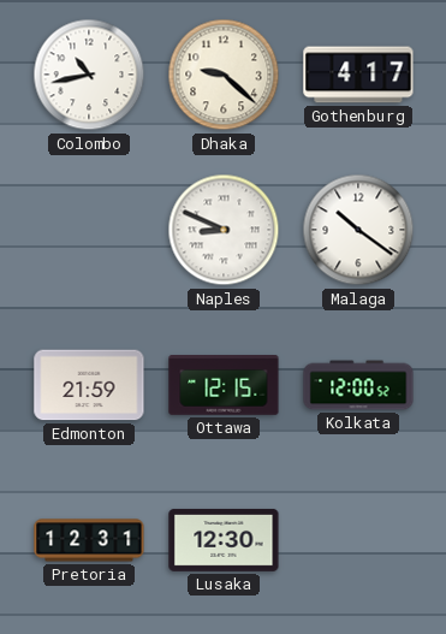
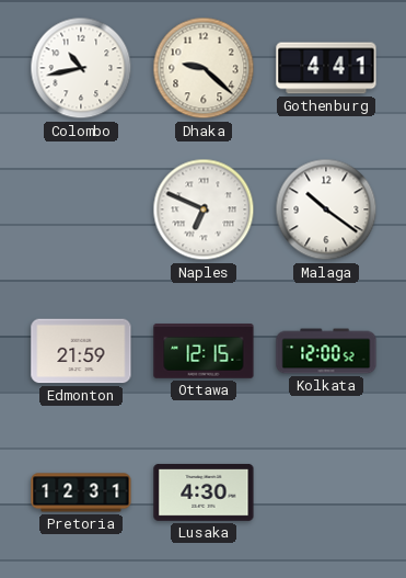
Gothenburg: 4:17 -> 4:41 (326, 68)
Naples: 8:49 -> 6:49 (204, 209)
Lusaka: 12:30 -> 4:30 (204, 492)
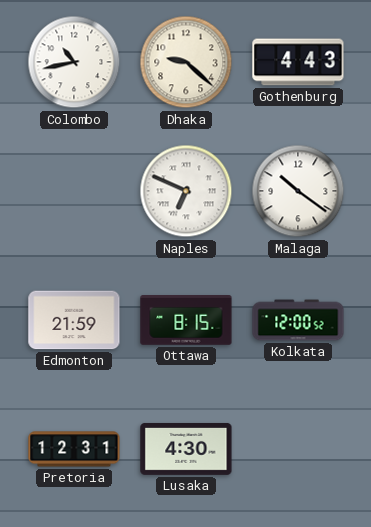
Gothenburg: 4:41 -> 4:43 (298, 62)
Ottawa: 12:15 -> 8:15 (186, 320)
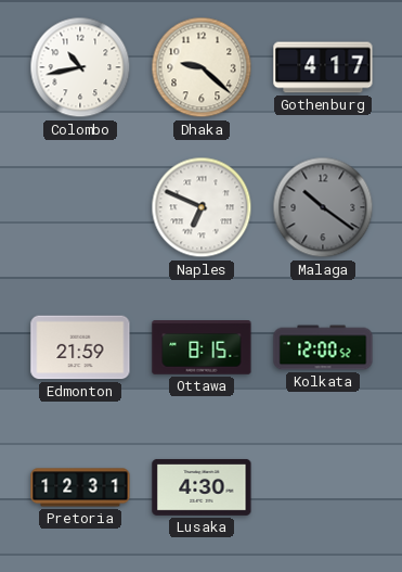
Gothenburg: 4:43 -> 4:17 (323, 67)
Malaga dial: white -> grey (323, 207)
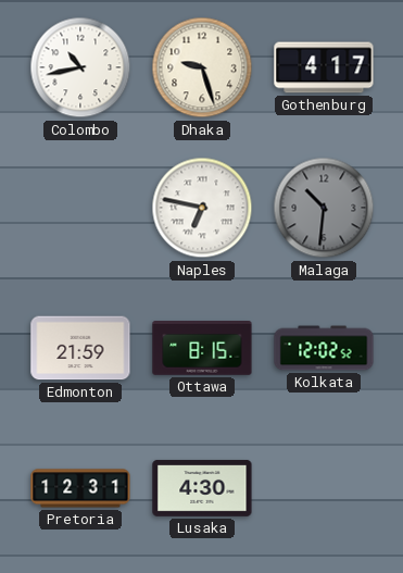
Dhaka: 9:22 -> 9:27 (202, 67)
Naples: 6:49 -> 6:47 (202, 208)
Malaga: 10:21 -> 10:31 (324, 208)
Kolkata: 12:00 -> 12:02 (324, 348)
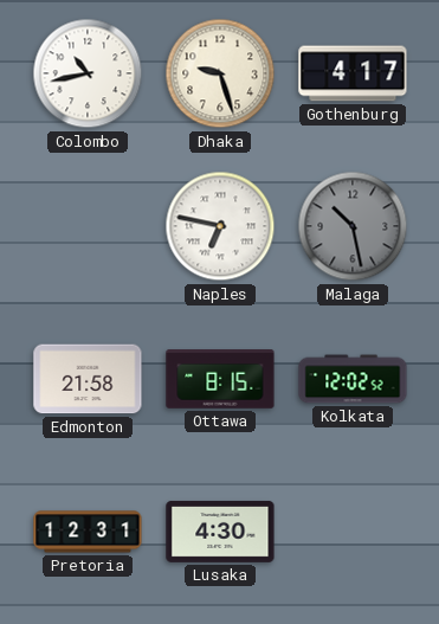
Malaga: 10:31 -> 10:28 (353, 226)
Edmonton: 21:59 -> 21:58 (88, 379)
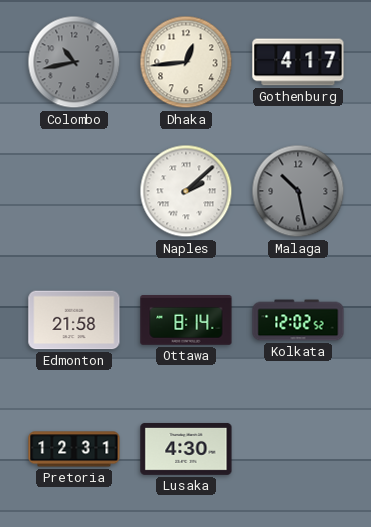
Colombo dial: white -> grey (74, 62)
Dhaka: 9:27 -> 12:44 (186, 62)
Naples: 6:47 -> 2:08 (186, 191)
Ottawa: 8:15 -> 8:14 (186, 320)
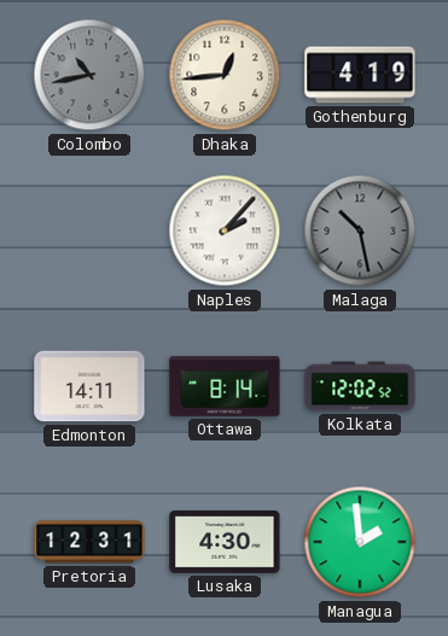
Gothenburg: 4:17 -> 4:19 (360, 75)
Naples: 2:08 -> 2:07 (225, 231)
Edmonton: 21:58 -> 14:11 (89, 386)
Managua: none -> 1:59 (360, 542)
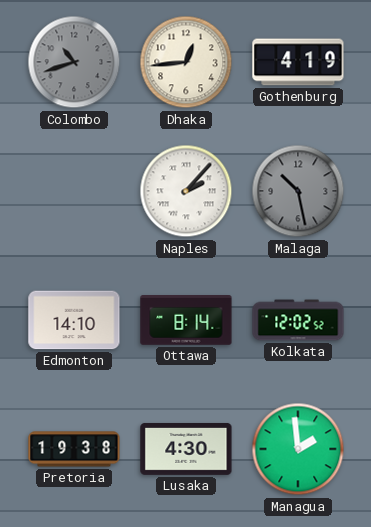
Colombo: 10:43 -> 10:42 (74, 62)
Edmonton: 14:11 -> 14:10 (74, 320)
Pretoria: 12:31 -> 19:38 (74, 449)
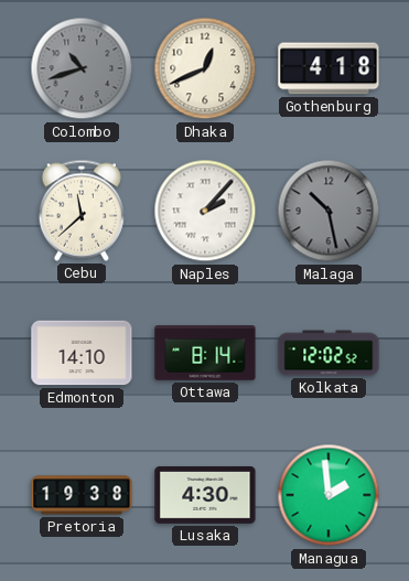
Dhaka: 12:44 -> 12:41 (205, 68)
Gothenburg: 4:19 -> 4:18 (329, 68)
Cebu: none -> 11:38 (82, 211)
